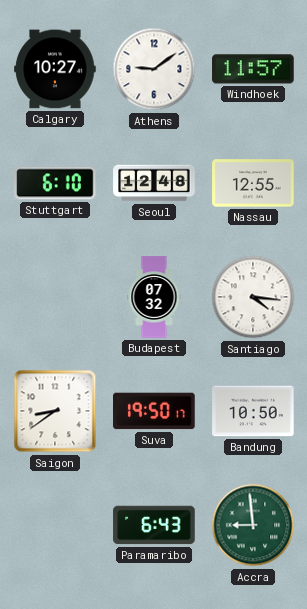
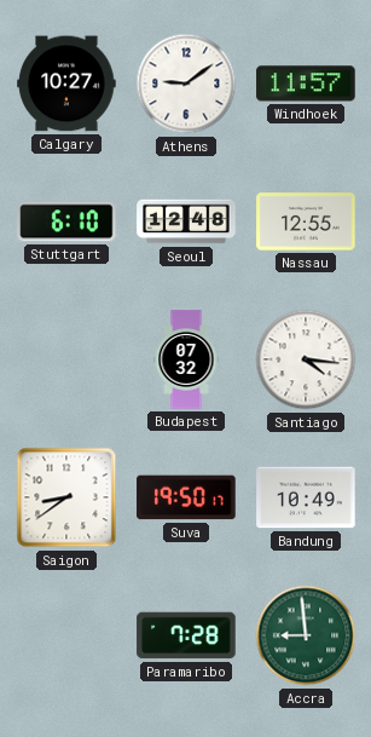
Bandung: 10:50 -> 10:49 (306, 497)
Paramaribo: 6:43 -> 7:28 (186, 635)
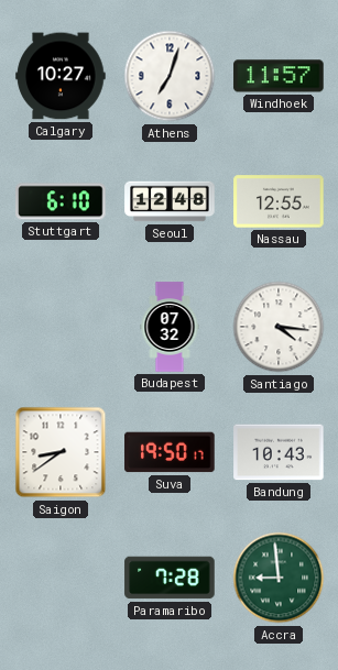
Athens: 9:09 -> 7:03 (170, 76)
Bandung: 10:49 -> 10:43 (279, 452)
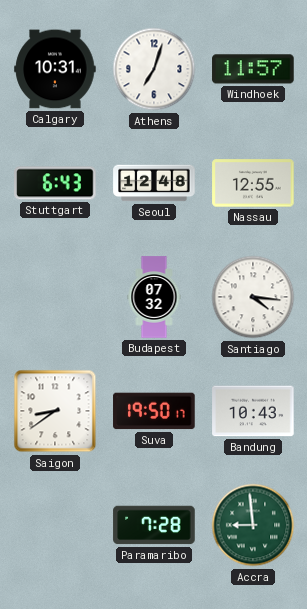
Calgary: 10:27 -> 10:31 (55, 69)
Stuttgart: 6:10 -> 6:43 (55, 183)
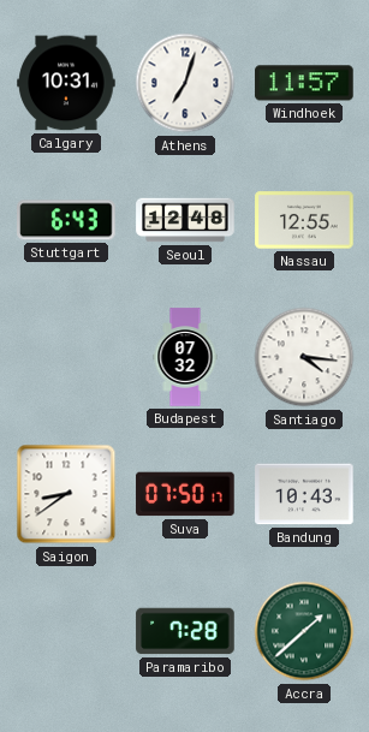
Suva: 19:50 -> 07:50 (185, 494)
Accra: 8:59 -> 1:38 (304, 631)
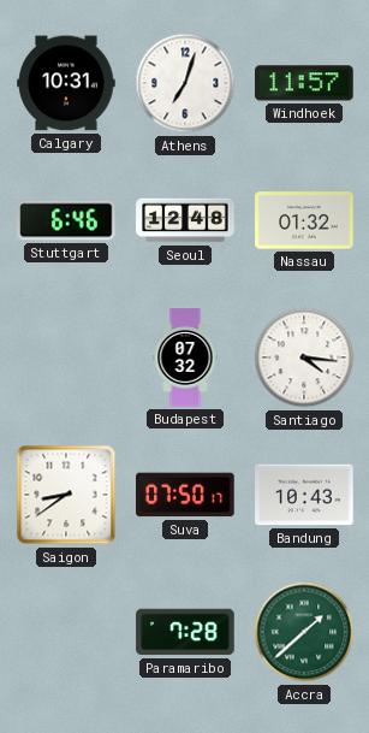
Stuttgart: 6:43 -> 6:46 (66, 220)
Nassau: 12:55 -> 01:32 (304, 220)
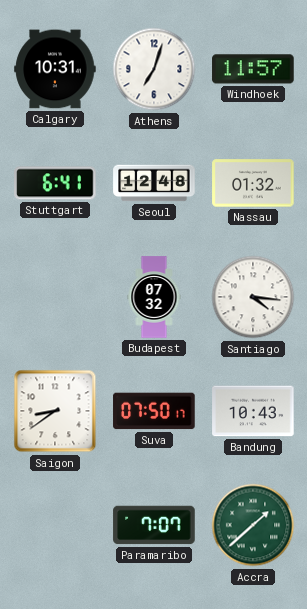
Stuttgart: 6:46 -> 6:41 (55, 183)
Paramaribo: 7:28 -> 7:07 (154, 525)
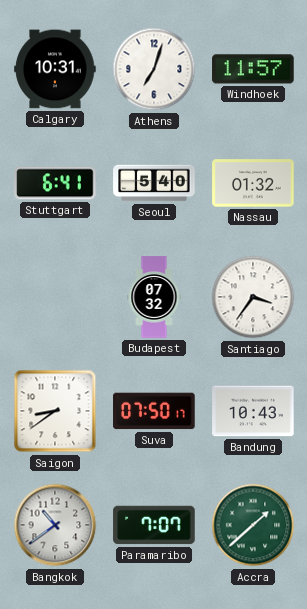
Seoul: 12:48 -> 5:40 (154, 183)
Santiago: 4:16 -> 3:36 (253, 297)
Bangkok: none -> 10:39 (55, 525)
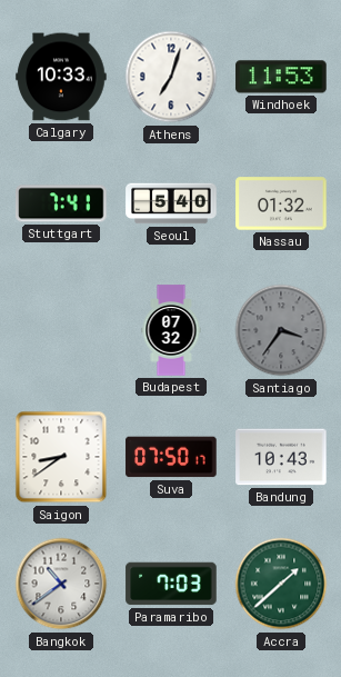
Calgary: 10:31 -> 10:33 (61, 77)
Windhoek: 11:57 -> 11:53 (281, 77)
Stuttgart: 6:41 -> 7:41 (61, 203)
Santiago dial: white -> grey (281, 330)
Paramaribo: 7:07 -> 7:03 (171, 584)
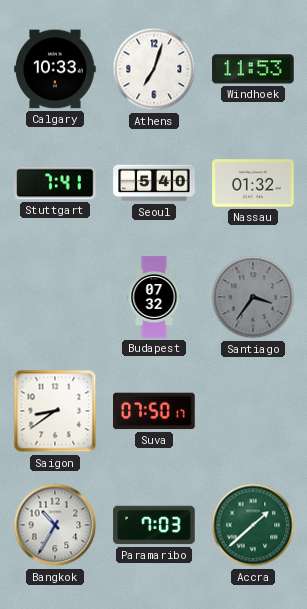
Bandung: 10:43 -> none (281, 457)
Bangkok: 10:39 -> 10:35 (55, 525)
